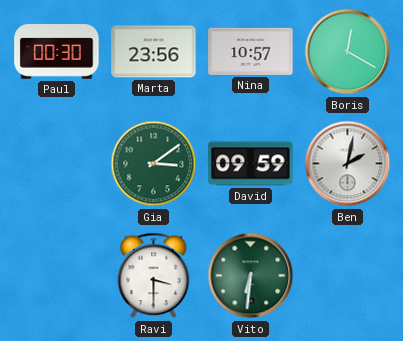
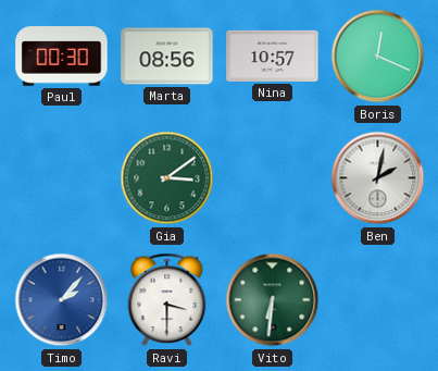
Marta: 23:56 -> 08:56 (167, 57)
Boris: 12:20 -> 12:19 (378, 57)
David: 09:59 -> none (251, 164)
Timo: none -> 2:07 (62, 300)
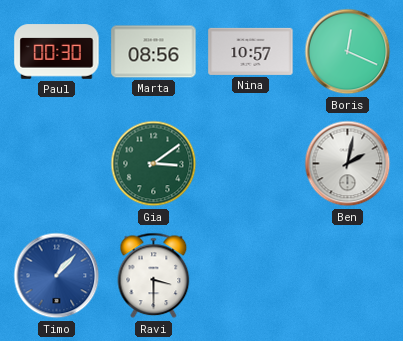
Timo: 2:07 -> 1:07 (57, 276)
Vito: 6:31 -> none (273, 300)
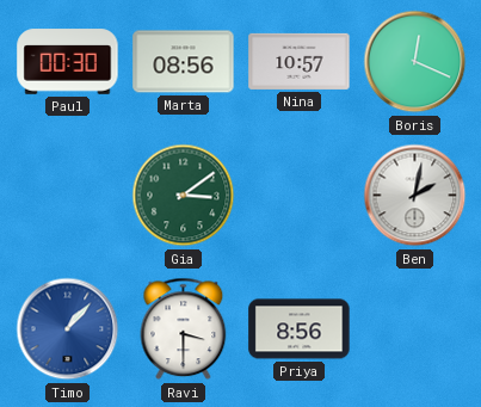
Priya: none -> 8:56 (300, 329)
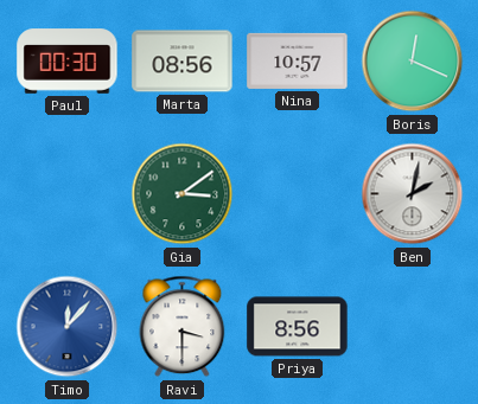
Timo: 1:07 -> 12:07 (68, 327)
